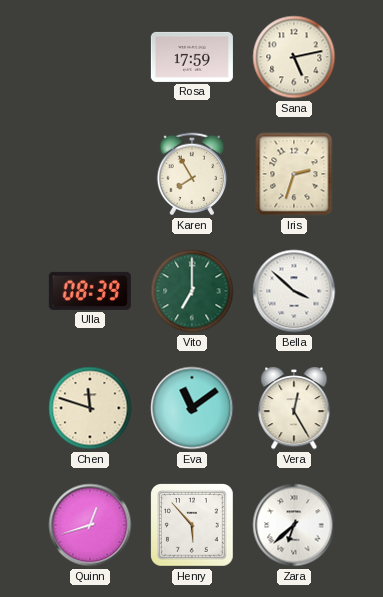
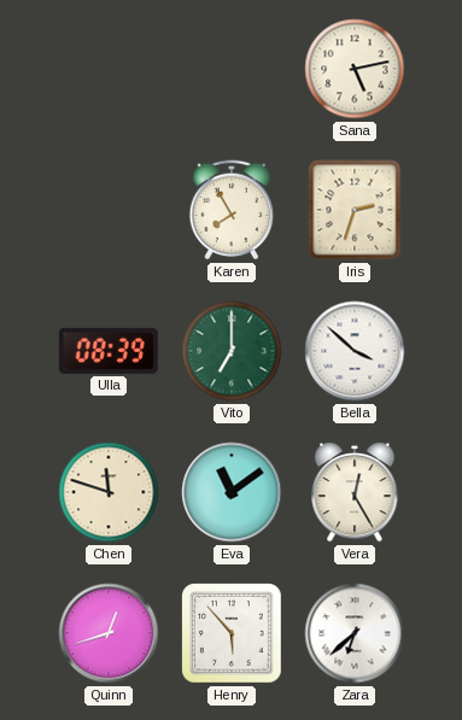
Rosa: 17:59 -> none (192, 57)
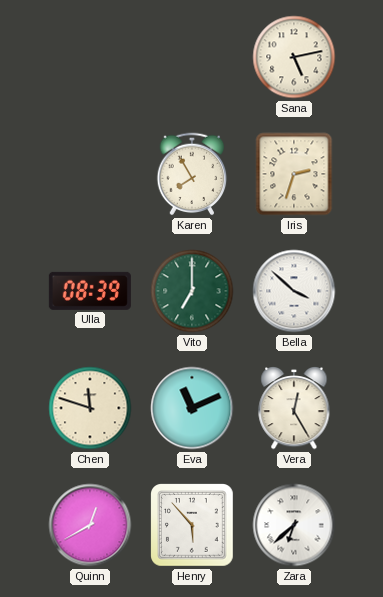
Eva: 11:09 -> 11:11 (192, 408)
Quinn: 12:42 -> 12:40 (90, 525)
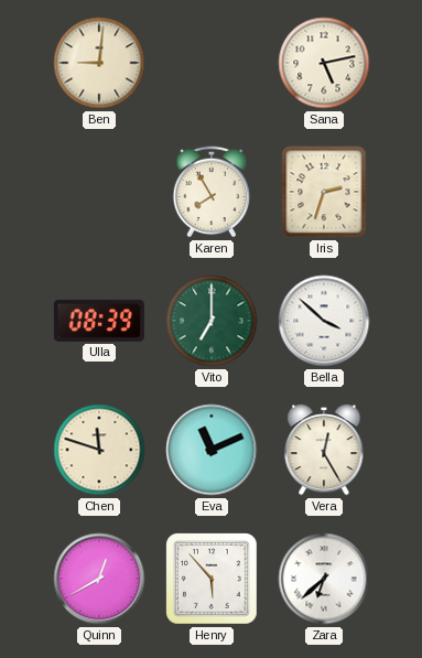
Ben: none -> 9:01 (99, 63)
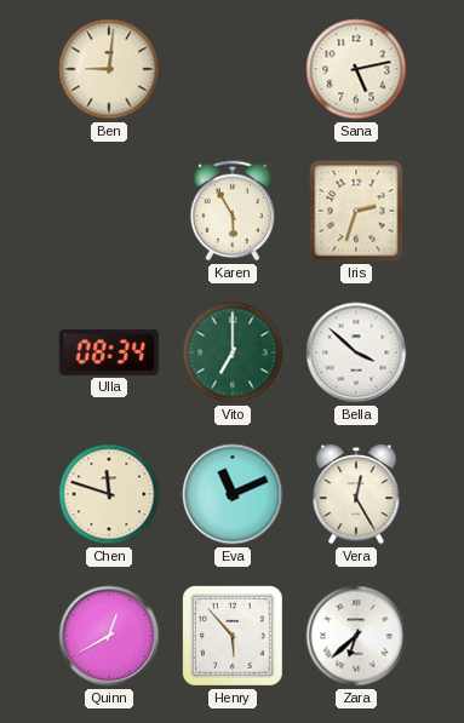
Karen: 7:55 -> 5:55 (233, 211)
Ulla: 08:39 -> 08:34 (109, 352)
